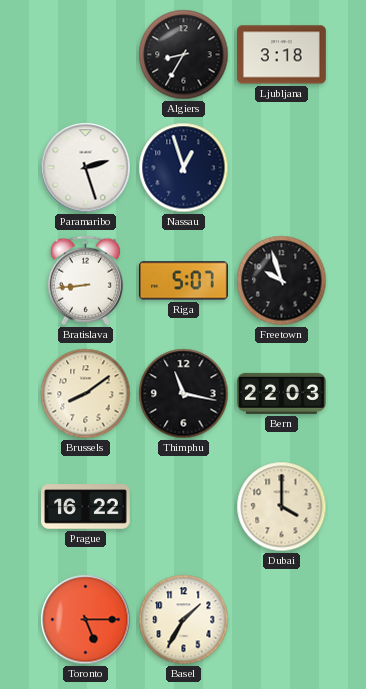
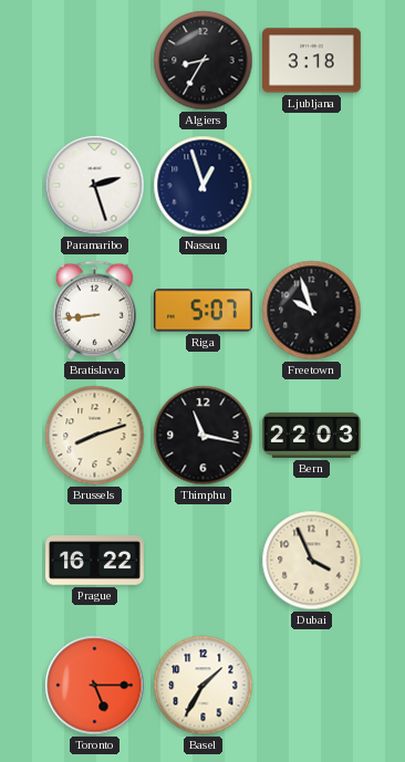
Brussels: 8:09 -> 8:12 (95, 436)
Dubai: 4:00 -> 3:56 (312, 561)
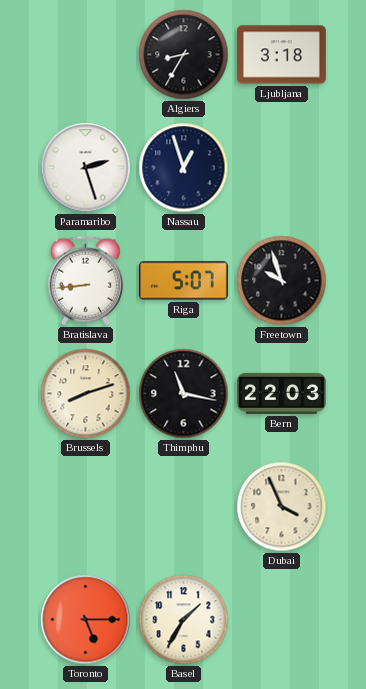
Prague: 16:22 -> none (95, 561)
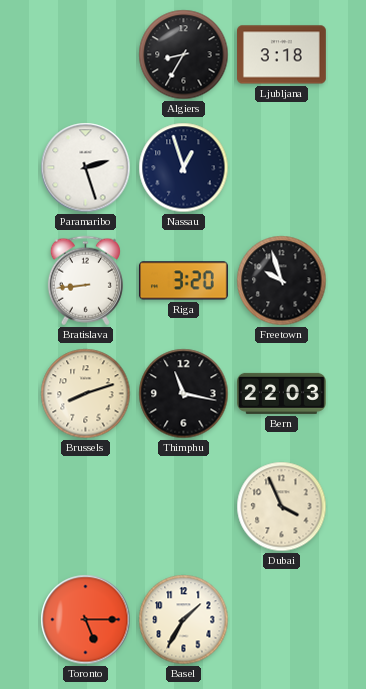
Riga: 5:07 -> 3:20 (183, 281)
